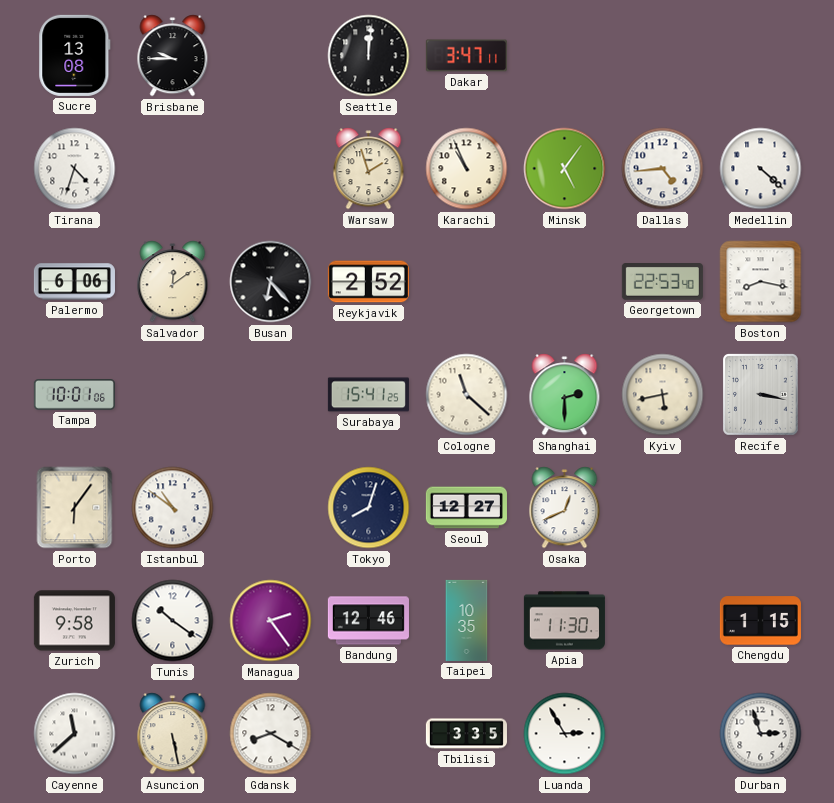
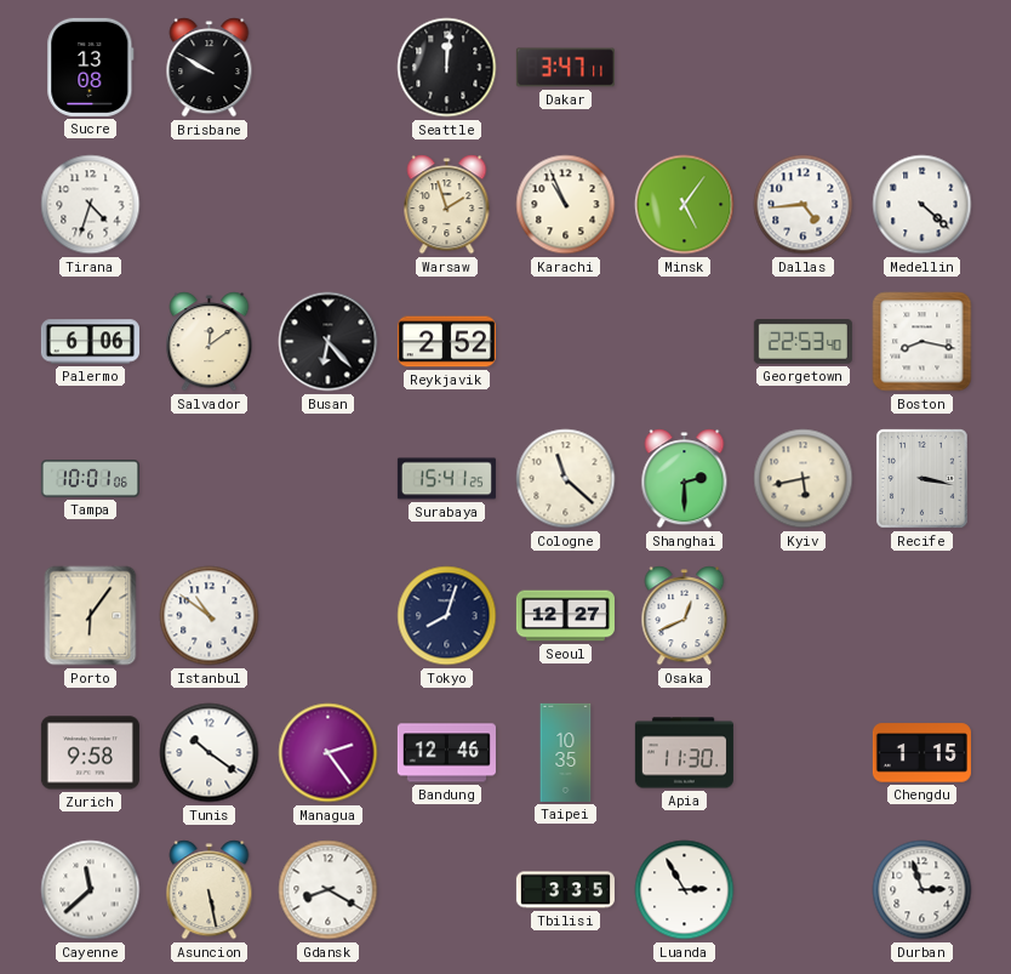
Brisbane: 9:45 -> 9:50 (210, 68)
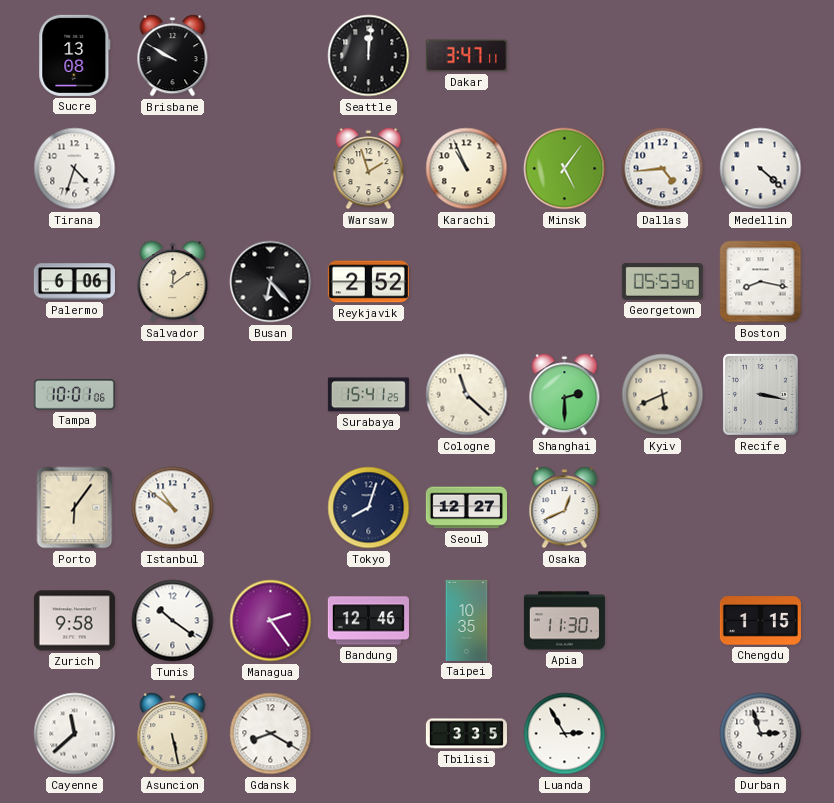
Georgetown: 22:53 -> 05:53 (662, 282)
Kyiv: 5:43 -> 5:41 (663, 395)
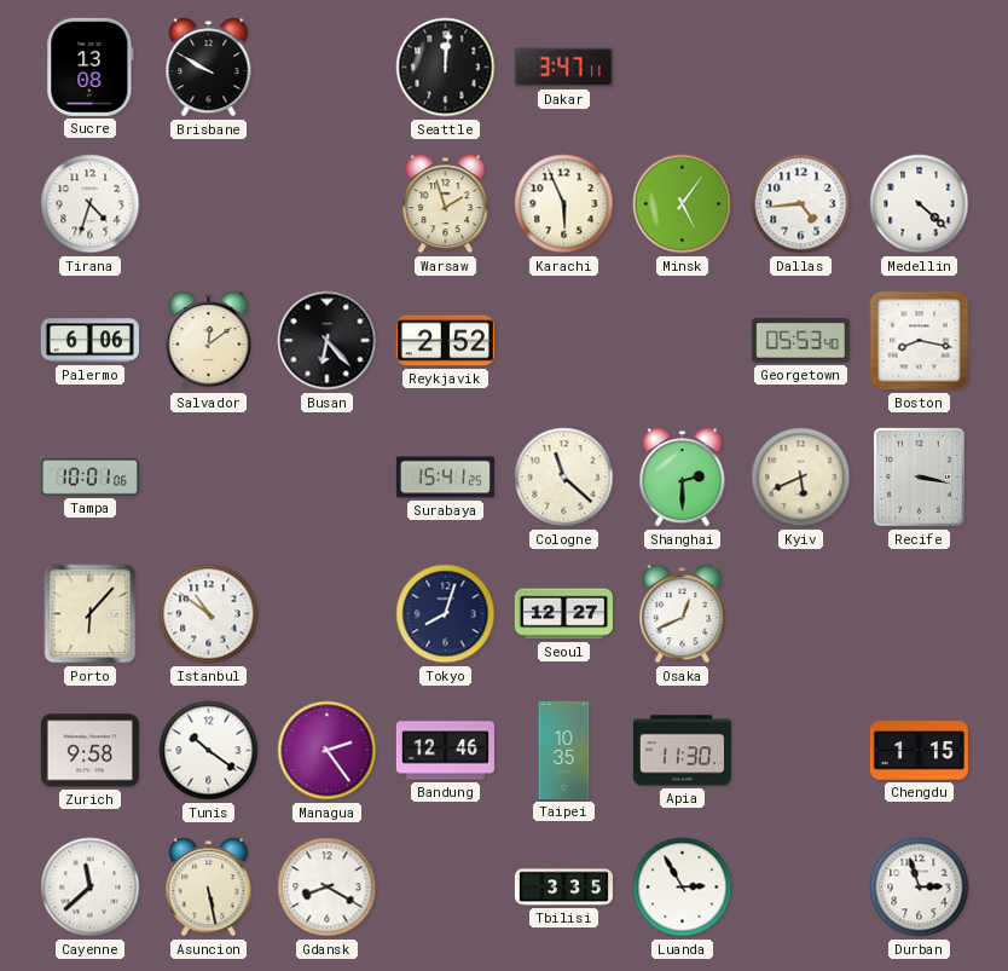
Karachi: 10:56 -> 5:56 (564, 204)
Porto: 6:06 -> 6:07 (91, 614)
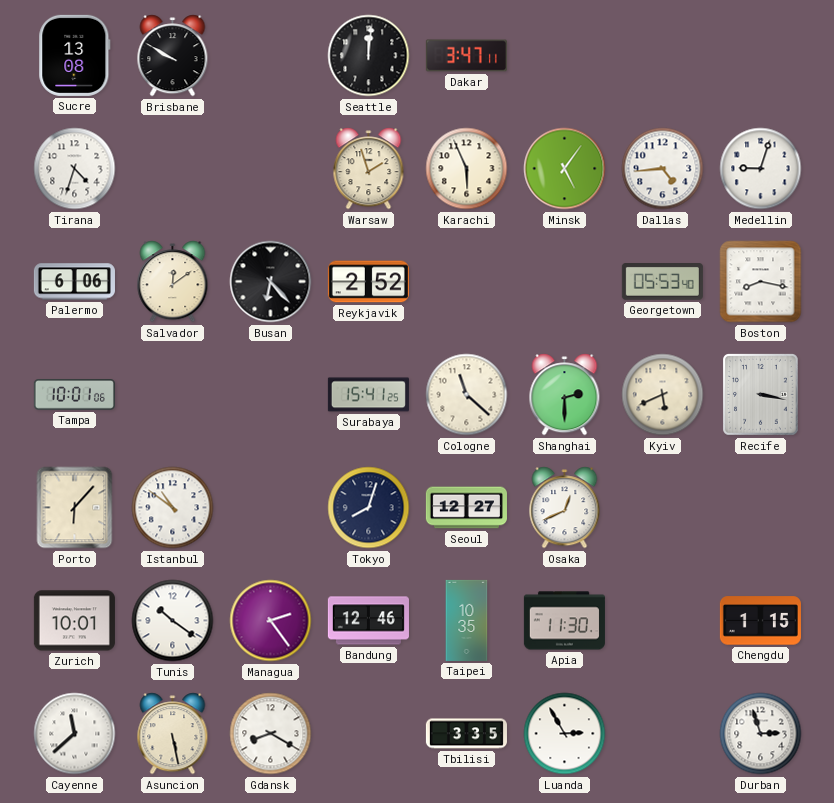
Medellin: 4:22 -> 9:03 (761, 169)
Zurich: 9:58 -> 10:01 (74, 621)
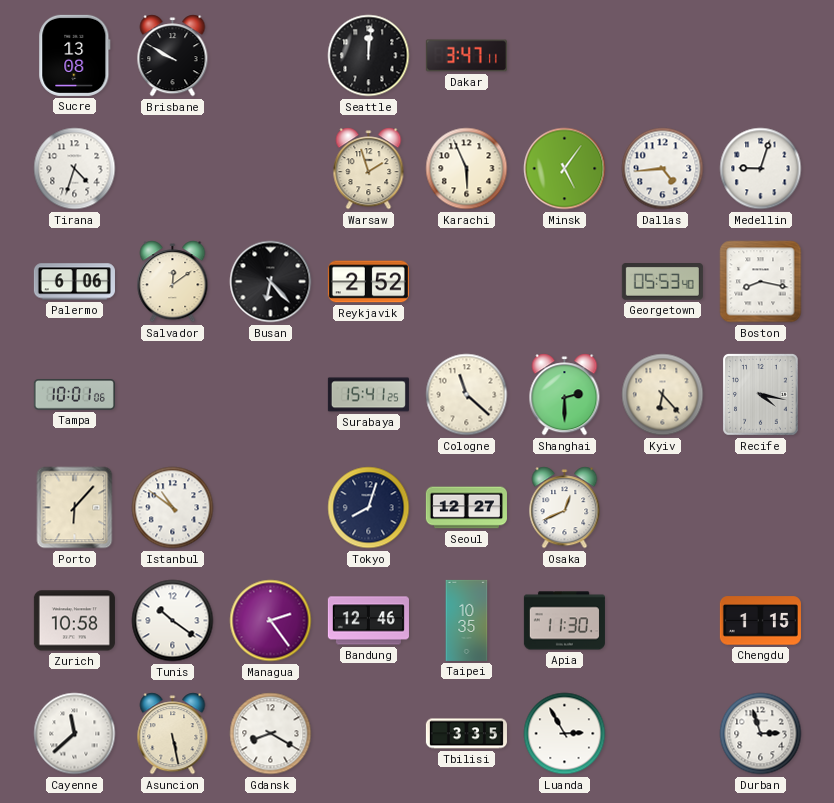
Kyiv: 5:41 -> 6:23 (663, 395)
Recife: 3:17 -> 4:17 (761, 395)
Zurich: 10:01 -> 10:58 (74, 621)
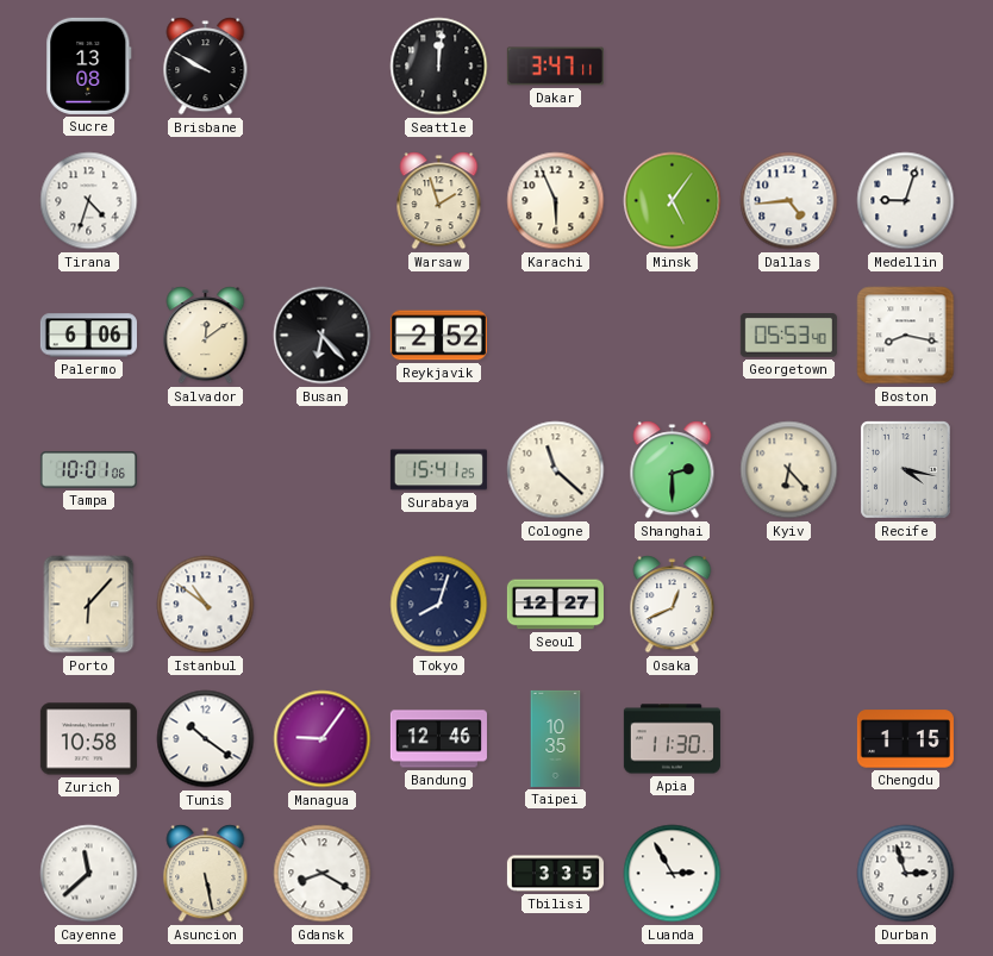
Managua: 2:24 -> 9:06 (323, 739)
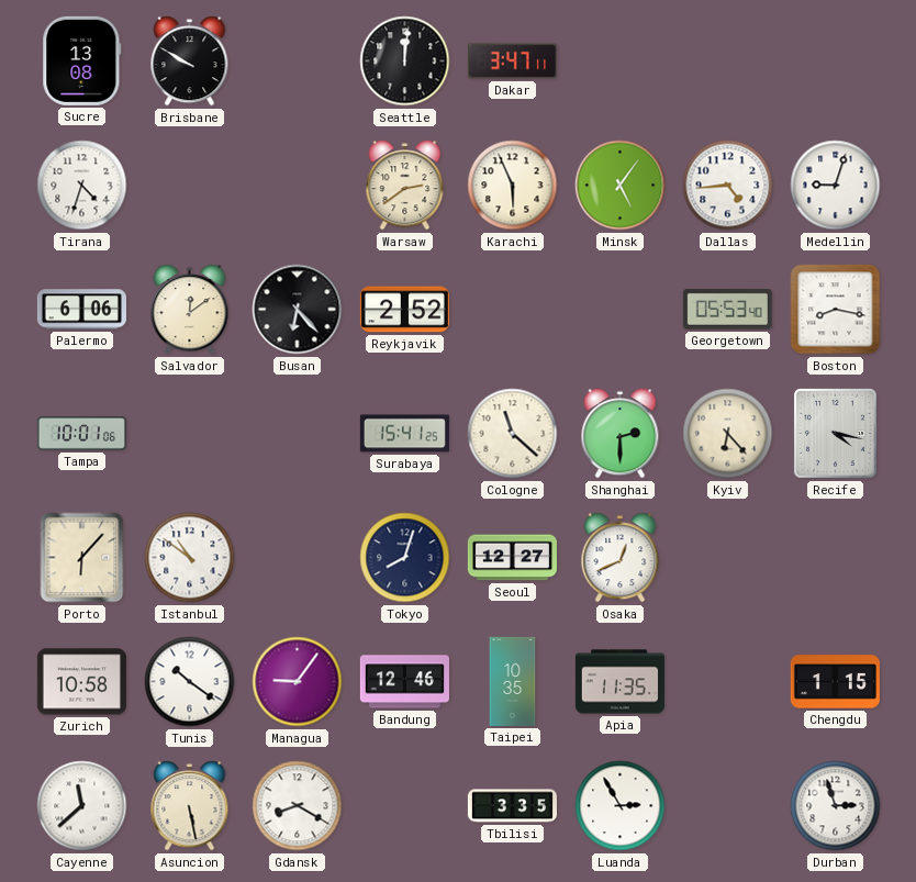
Warsaw: 1:57 -> 2:39 (405, 186)
Apia: 11:30 -> 11:35 (619, 682)
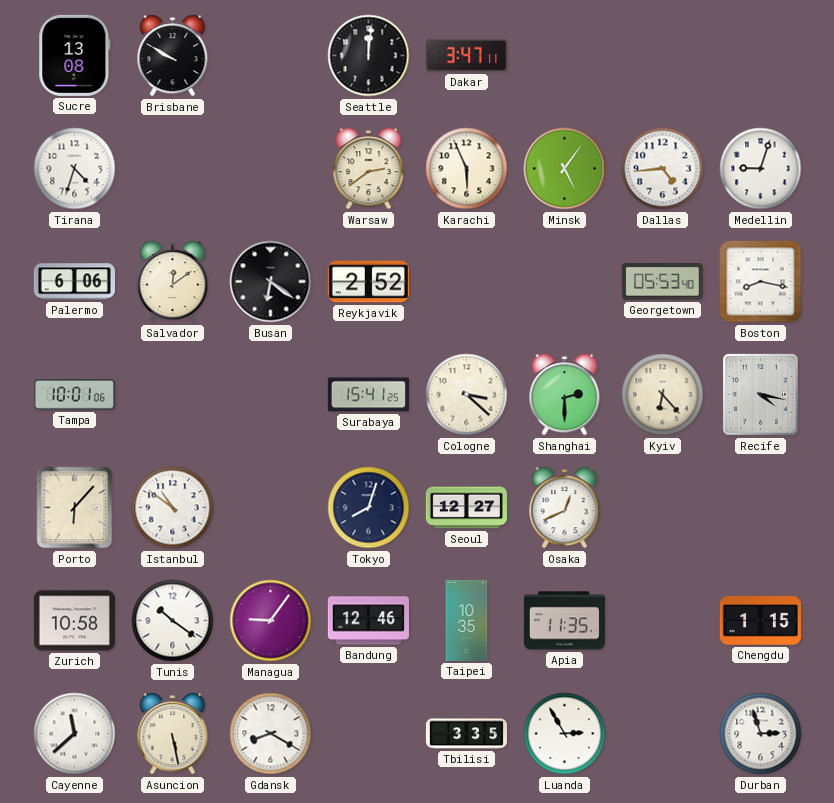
Busan: 6:23 -> 6:21 (271, 282)
Cologne: 11:22 -> 3:22 (467, 395)
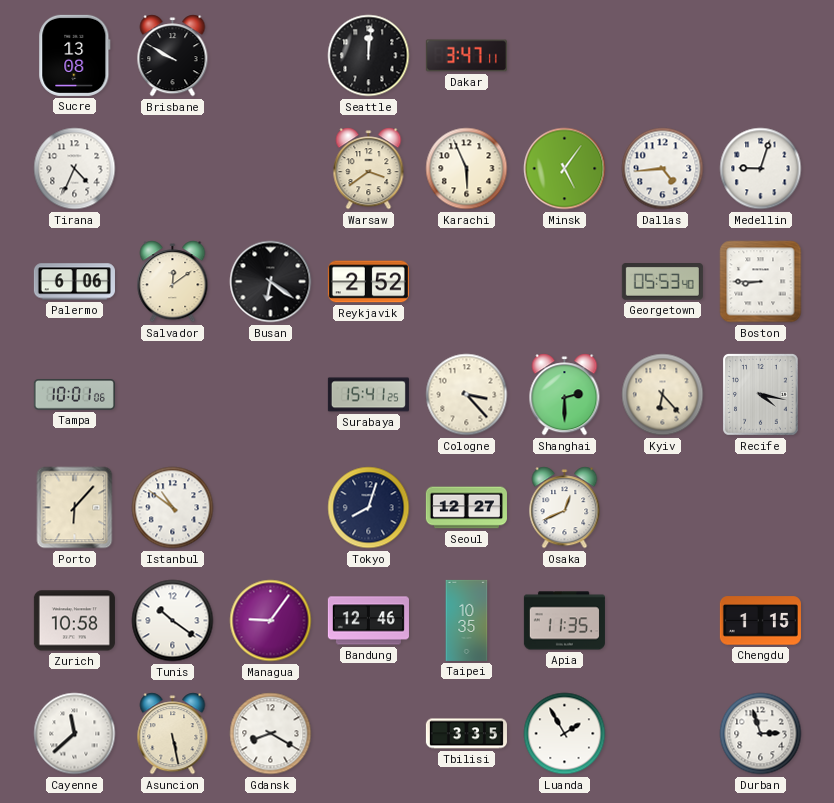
Tirana: 4:33 -> 4:34 (75, 169)
Warsaw: 2:39 -> 3:39 (369, 169)
Boston: 8:17 -> 8:45 (761, 282)
Cologne: 3:22 -> 3:23 (467, 395)
Luanda: 2:55 -> 1:55 (565, 734)
